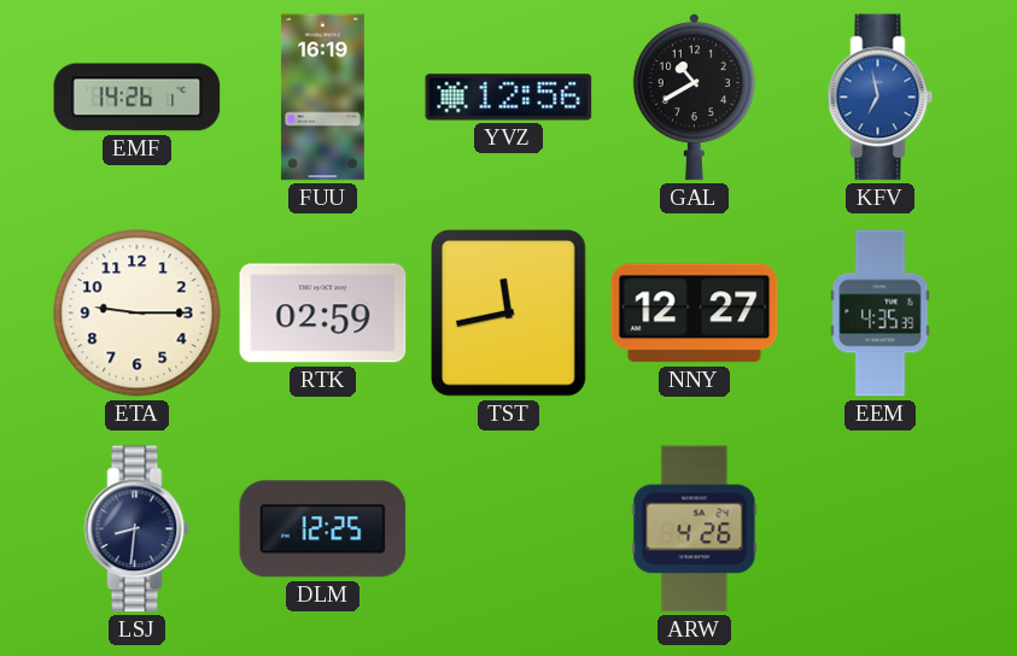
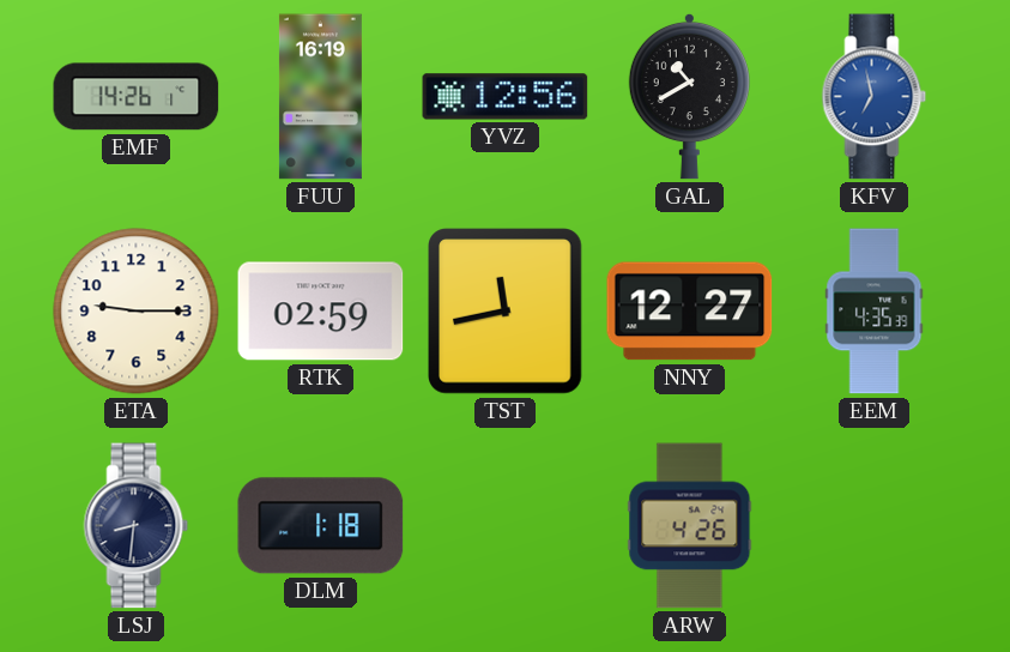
DLM: 12:25 -> 1:18 (321, 526)
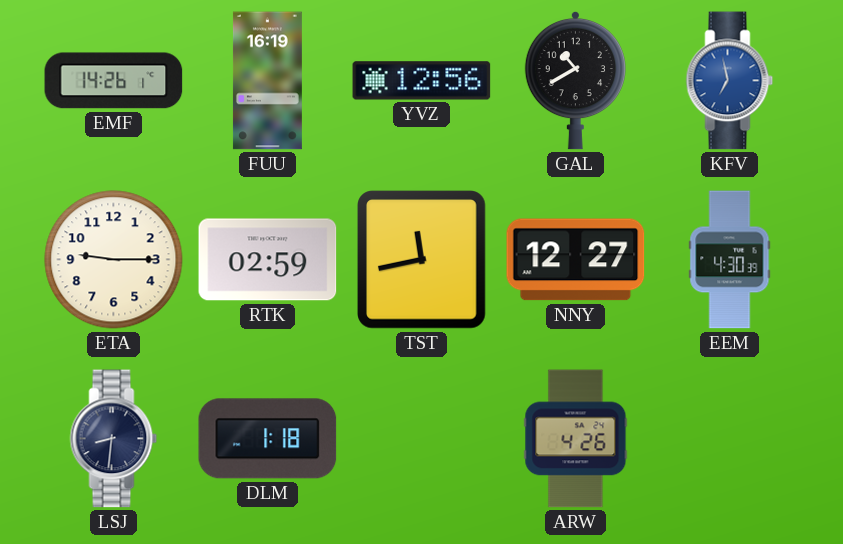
EEM: 4:35 -> 4:30 (730, 260)
